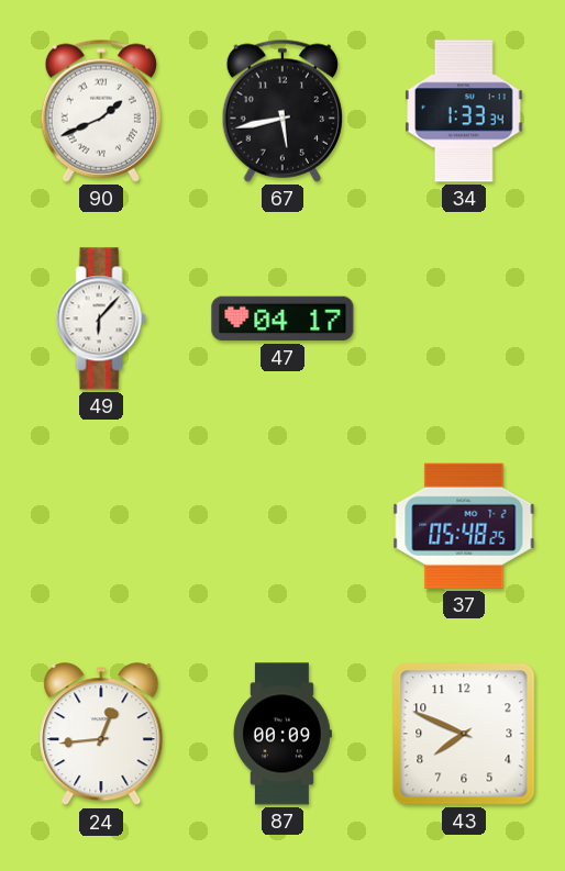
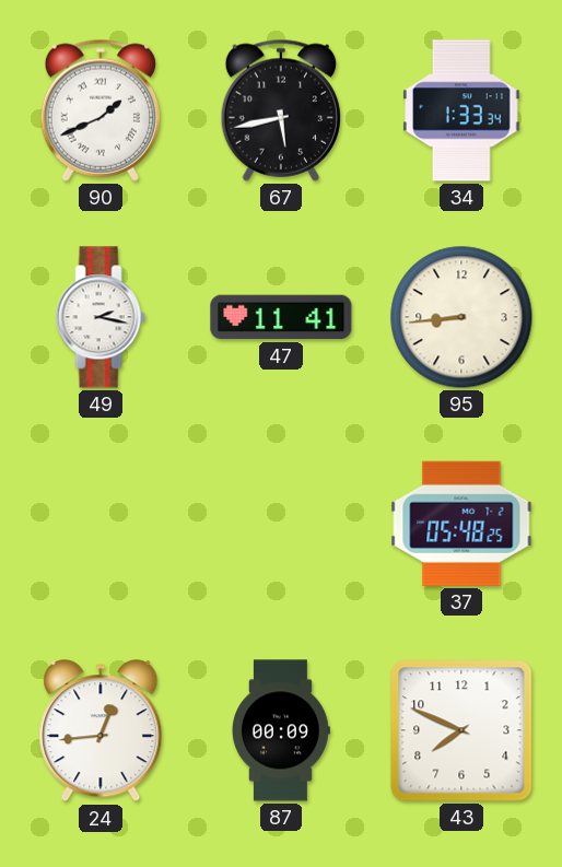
49: 6:07 -> 2:17 (101, 317)
47: 04:17 -> 11:41 (281, 317)
95: none -> 8:44 (461, 317)
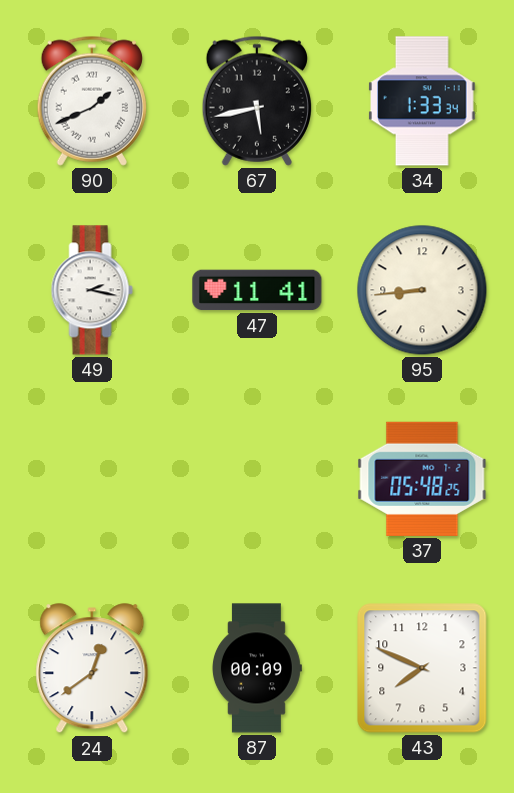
24: 12:44 -> 12:39 (92, 669)
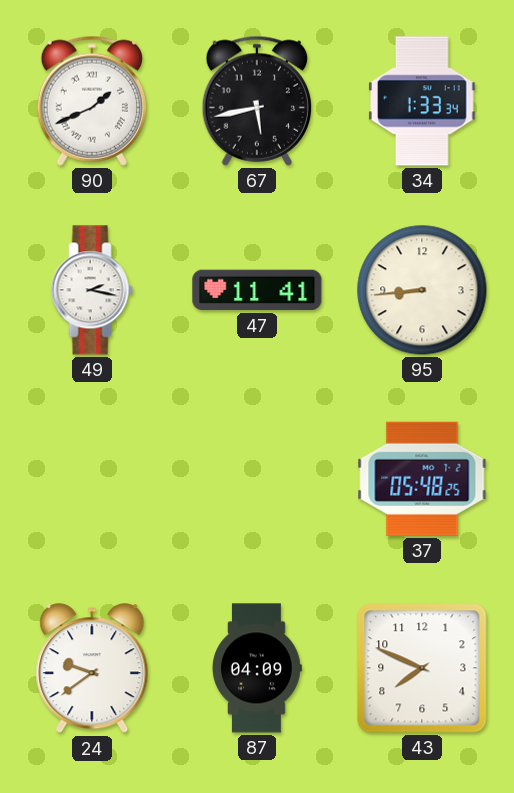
24: 12:39 -> 9:39 (92, 669)
87: 00:09 -> 04:09 (257, 668)
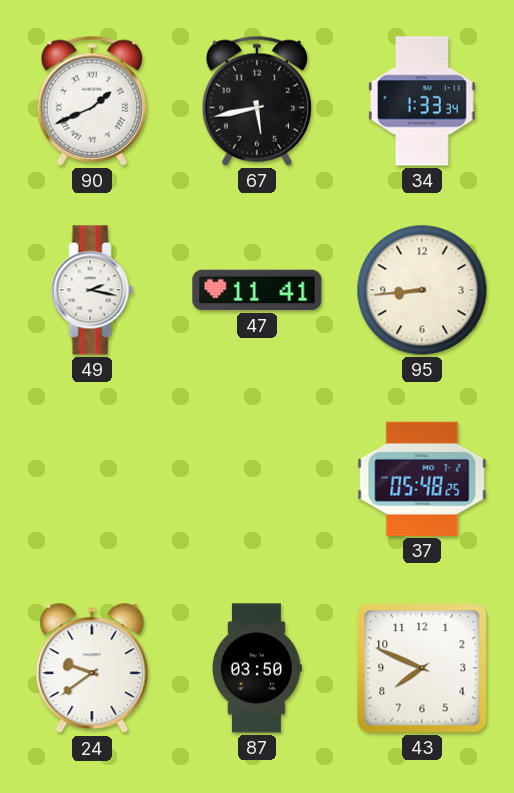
87: 04:09 -> 03:50 (257, 668)
